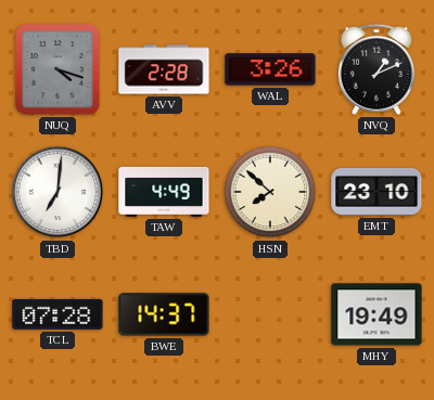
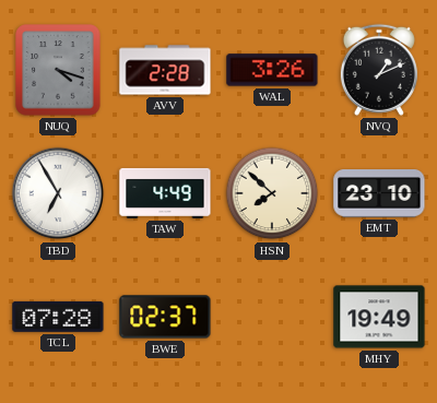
TBD: 7:01 -> 6:55 (58, 193)
BWE: 14:37 -> 02:37 (165, 317)
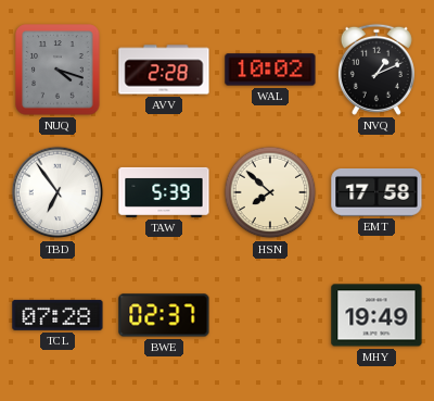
WAL: 3:26 -> 10:02 (270, 70)
TBD: 6:55 -> 6:54 (58, 192)
TAW: 4:49 -> 5:39 (164, 192)
EMT: 23:10 -> 17:58 (376, 193)
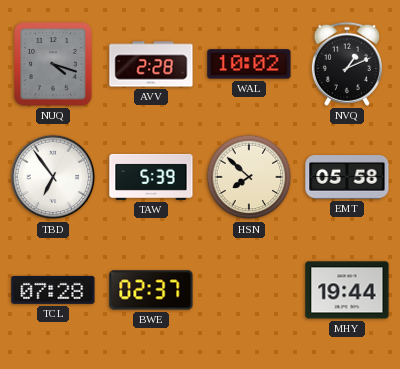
EMT: 17:58 -> 05:58 (347, 178)
MHY: 19:49 -> 19:44 (347, 290)
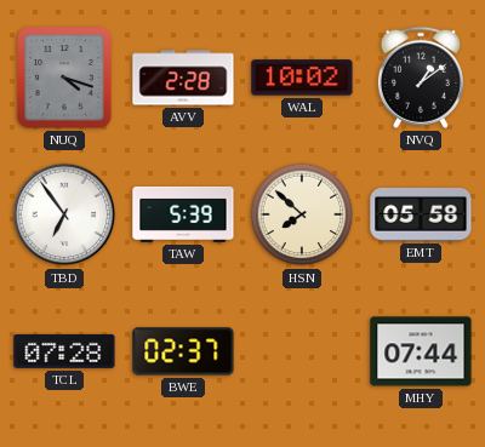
NVQ: 1:11 -> 1:09 (421, 78)
MHY: 19:44 -> 07:44 (421, 351)
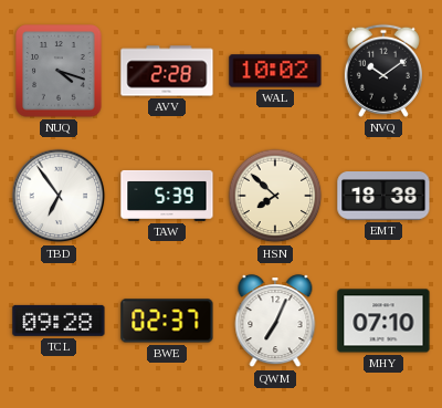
NVQ: 1:09 -> 10:09 (383, 71)
EMT: 05:58 -> 18:38 (383, 197)
TCL: 07:28 -> 09:28 (59, 321)
QWM: none -> 7:04 (275, 322)
MHY: 07:44 -> 07:10 (383, 321)
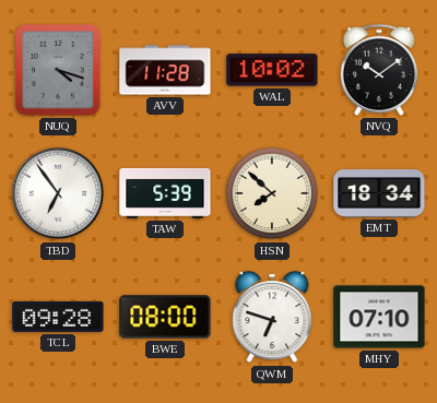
AVV: 2:28 -> 11:28 (165, 70)
EMT: 18:38 -> 18:34 (379, 194)
BWE: 02:37 -> 08:00 (165, 317)
QWM: 7:04 -> 6:48 (272, 318)
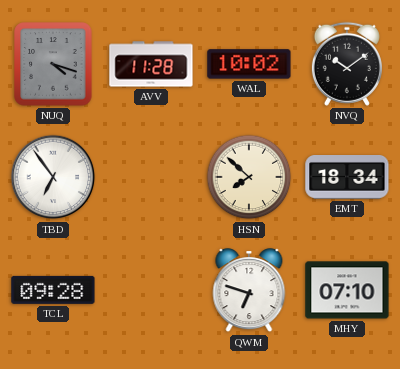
TAW: 5:39 -> none (165, 193)
BWE: 08:00 -> none (165, 317)
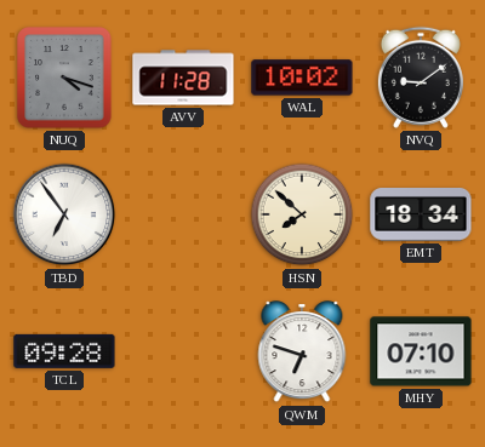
NVQ: 10:09 -> 9:09 (421, 78)
